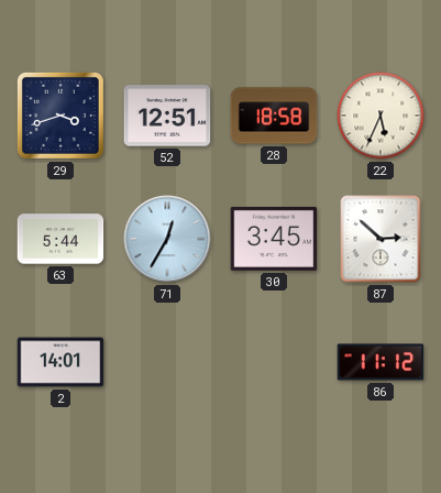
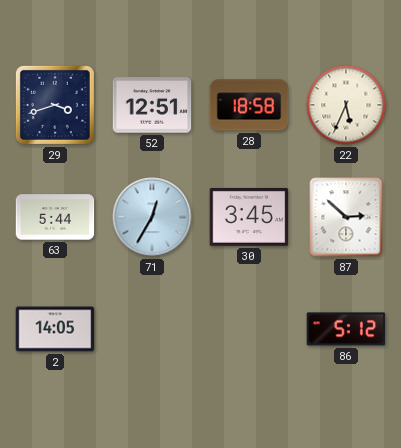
2: 14:01 -> 14:05 (55, 329)
86: 11:12 -> 5:12 (346, 329)
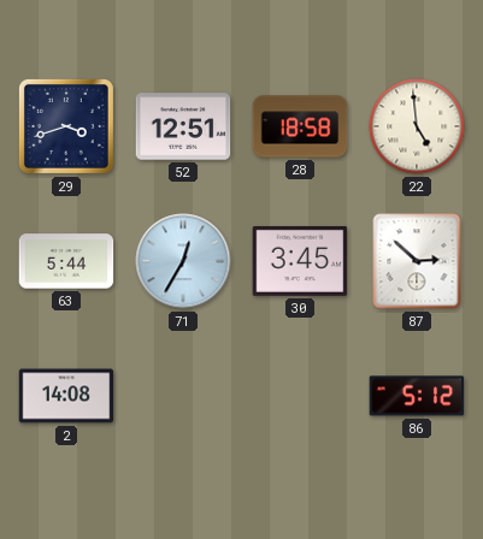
22: 5:34 -> 4:59 (417, 126)
2: 14:05 -> 14:08 (66, 396)
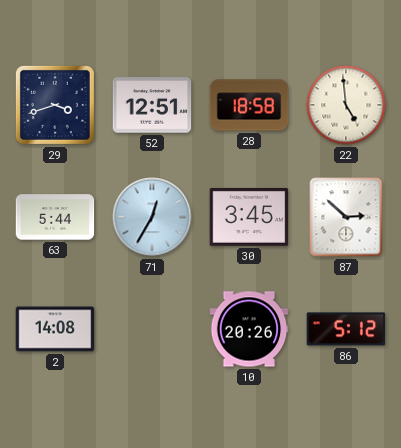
10: none -> 20:26 (249, 329)
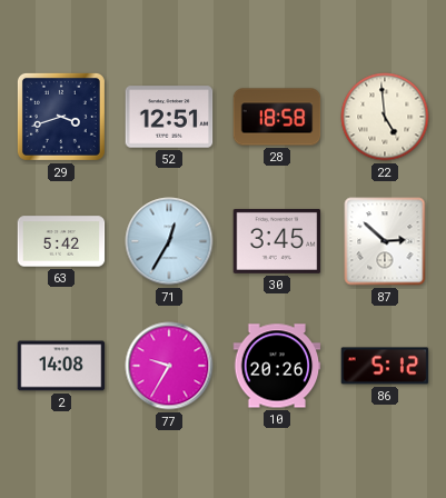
63: 5:44 -> 5:42 (61, 241)
77: none -> 9:35 (169, 366)
